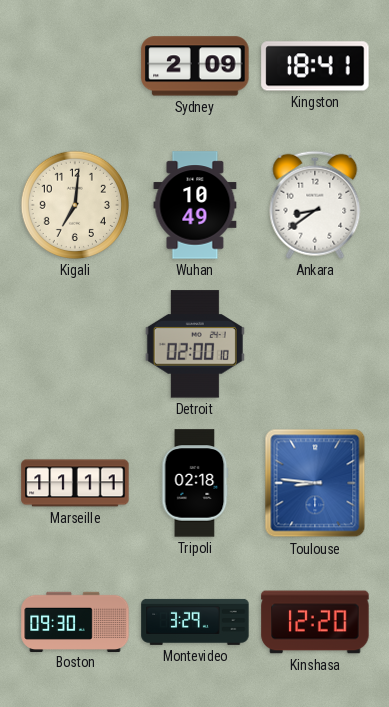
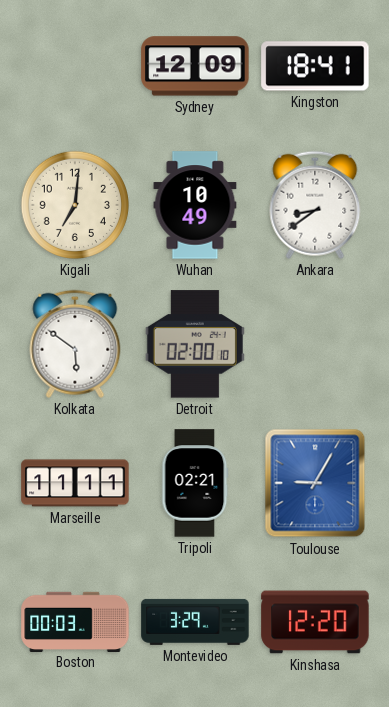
Sydney: 2:09 -> 12:09 (195, 66)
Kolkata: none -> 5:51 (75, 344)
Tripoli: 02:18 -> 02:21 (195, 483)
Toulouse: 8:46 -> 9:05 (315, 483)
Boston: 09:30 -> 00:03 (75, 621)
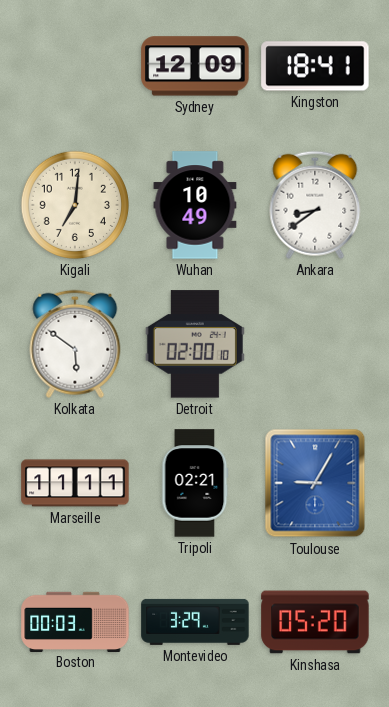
Kinshasa: 12:20 -> 05:20 (315, 622)
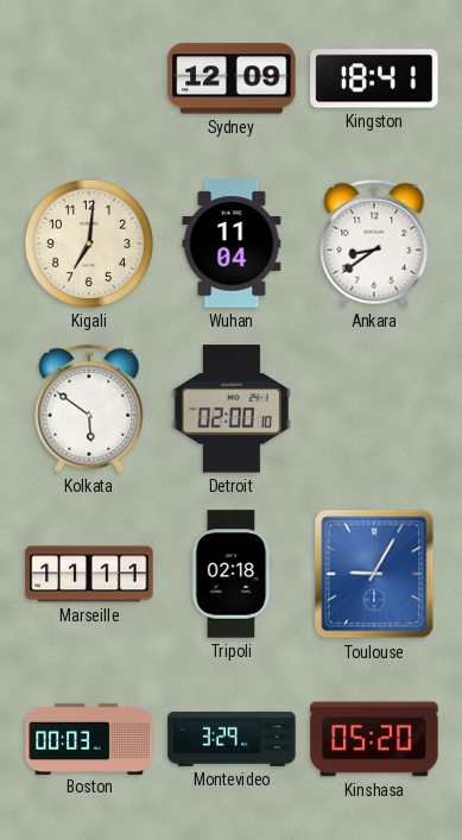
Wuhan: 10:49 -> 11:04 (232, 244)
Tripoli: 02:21 -> 02:18 (232, 574)
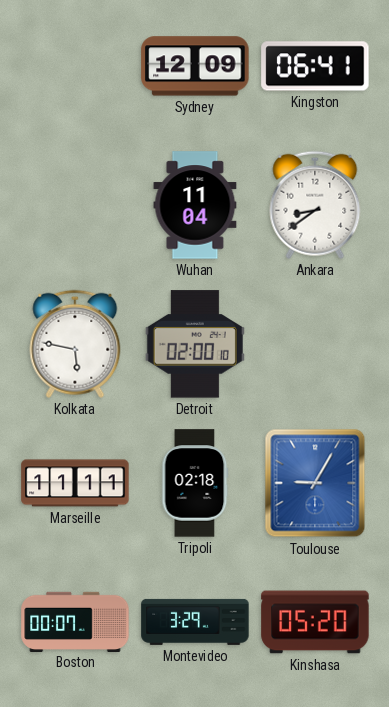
Kingston: 18:41 -> 06:41 (315, 66)
Kigali: 7:01 -> none (89, 244)
Kolkata: 5:51 -> 5:47 (75, 344)
Boston: 00:03 -> 00:07 (75, 621)
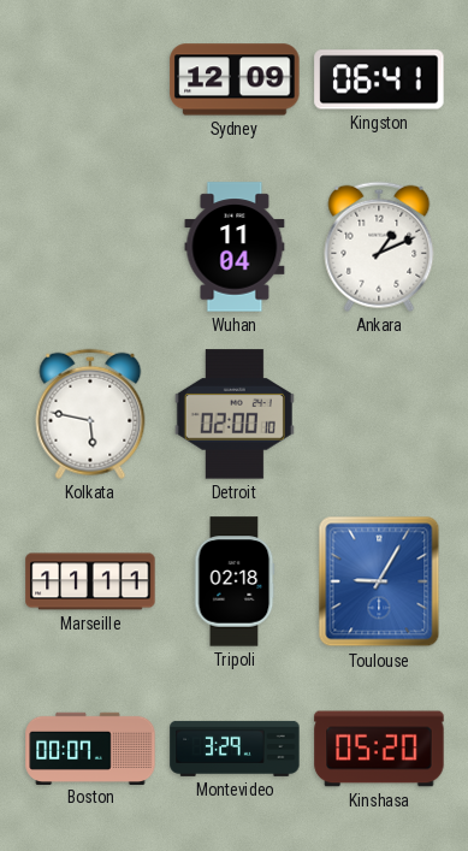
Ankara: 8:39 -> 1:11 (379, 247)
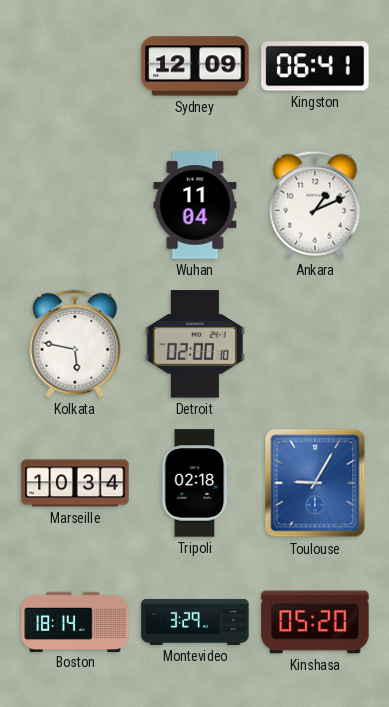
Marseille: 11:11 -> 10:34 (75, 483)
Boston: 00:07 -> 18:14 (75, 621)
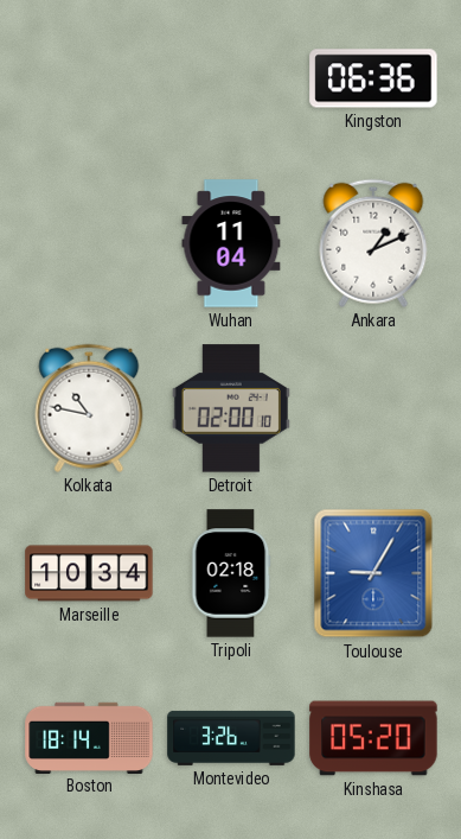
Sydney: 12:09 -> none (195, 66)
Kingston: 06:41 -> 06:36 (373, 78)
Kolkata: 5:47 -> 10:47 (89, 408)
Montevideo: 3:29 -> 3:26 (231, 738)
